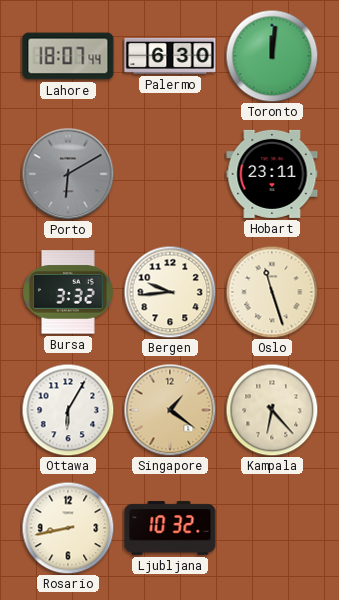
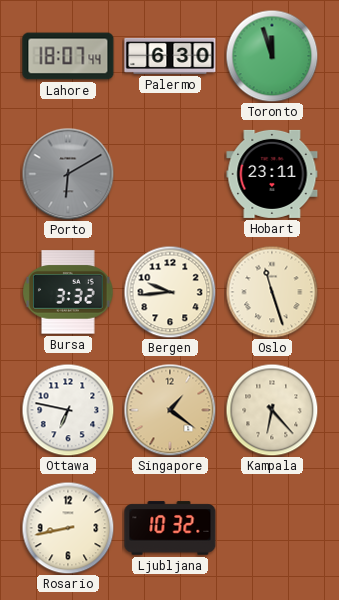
Toronto: 12:01 -> 11:57 (272, 56)
Ottawa: 6:05 -> 6:47 (68, 410)
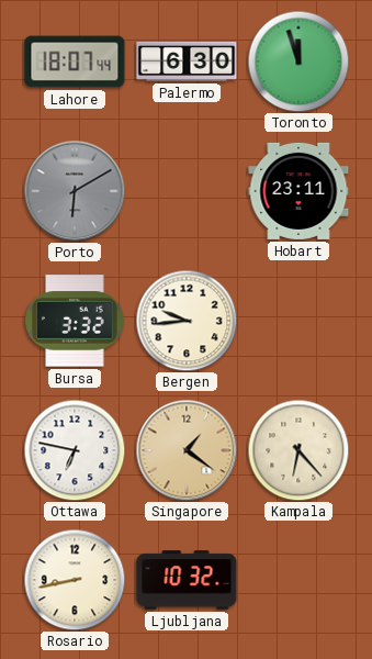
Oslo: 11:27 -> none (272, 292)
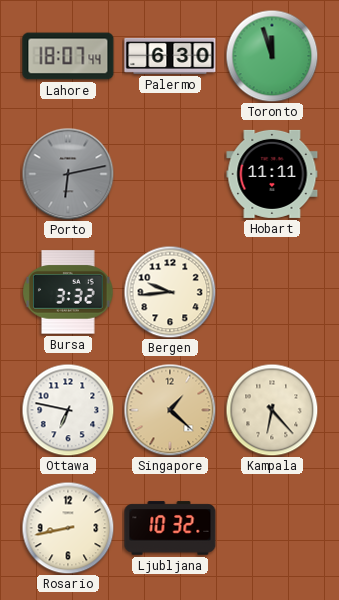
Porto: 6:10 -> 6:13 (68, 174)
Hobart: 23:11 -> 11:11 (272, 174)
Singapore: 1:21 -> 1:22 (170, 410)
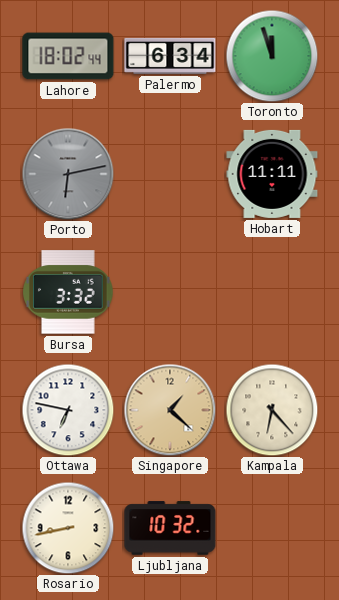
Lahore: 18:07 -> 18:02 (68, 56)
Palermo: 6:30 -> 6:34 (170, 56)
Bergen: 9:44 -> none (170, 292)
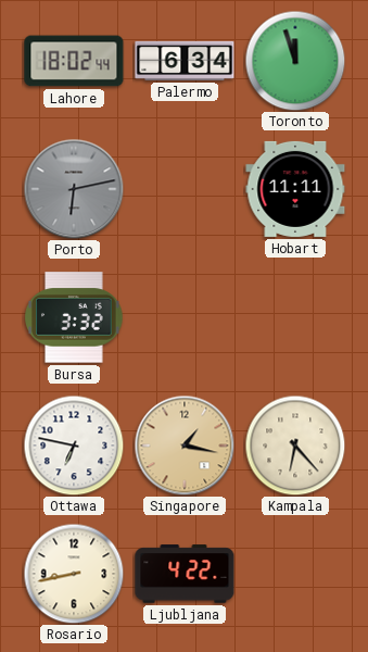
Singapore: 1:22 -> 1:17 (185, 446)
Ljubljana: 10:32 -> 4:22 (185, 574)
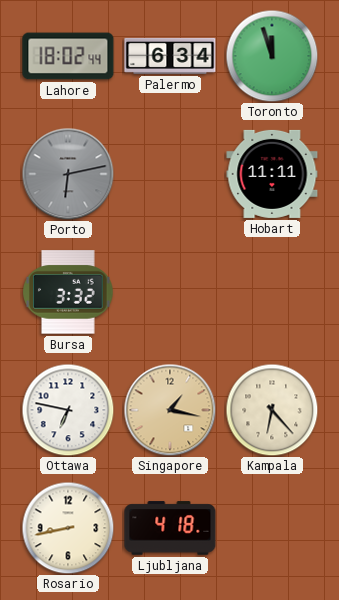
Ljubljana: 4:22 -> 4:18 (170, 528)
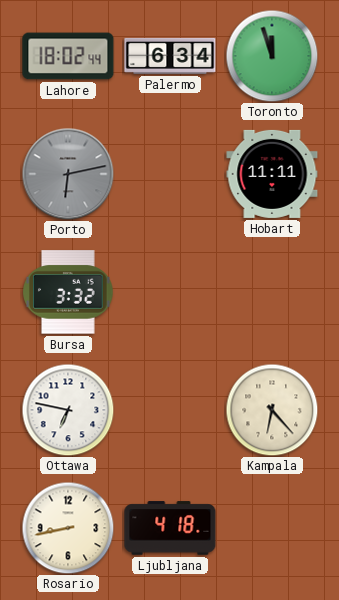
Singapore: 1:17 -> none (170, 410)
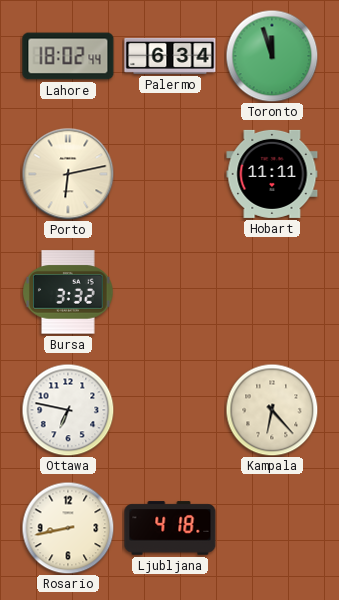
Porto dial: grey -> cream (68, 174)
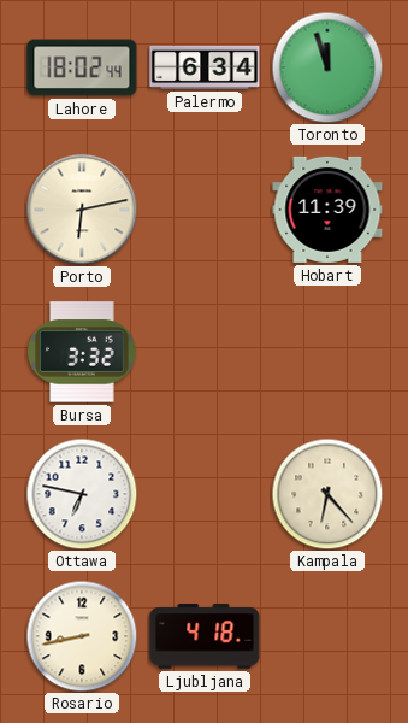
Hobart: 11:11 -> 11:39 (327, 210)
